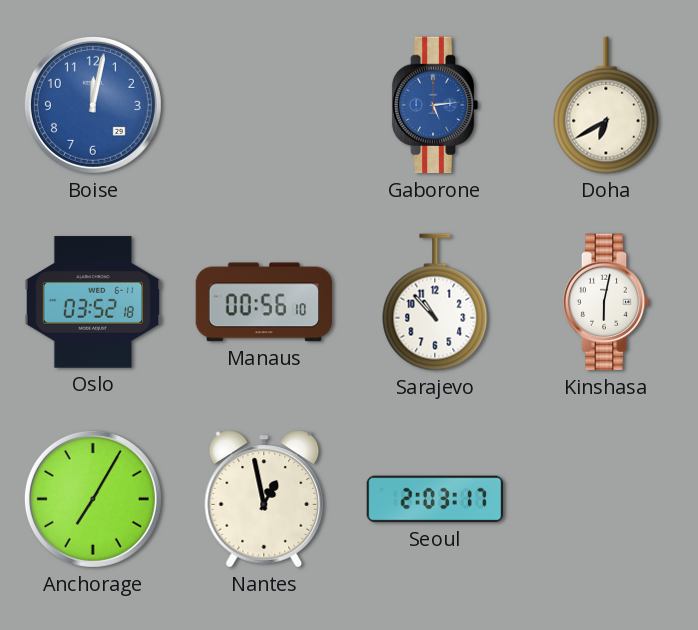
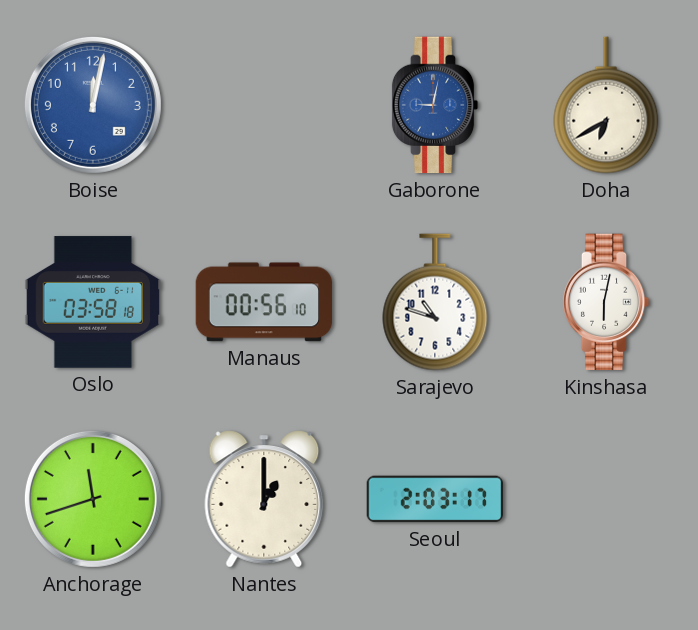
Gaborone: 5:14 -> 9:02 (435, 105)
Oslo: 03:52 -> 03:58 (93, 302)
Sarajevo: 10:53 -> 10:48 (435, 302)
Anchorage: 7:05 -> 11:42 (93, 499)
Nantes: 12:58 -> 1:00 (264, 499)
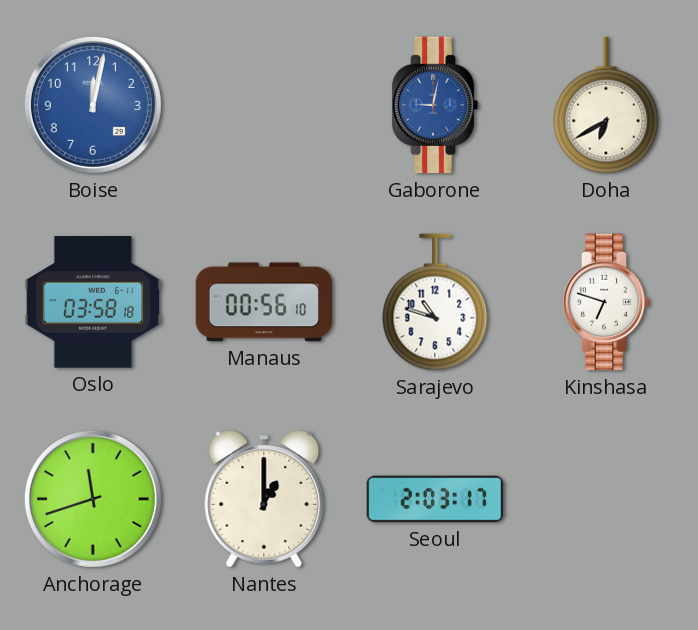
Kinshasa: 6:02 -> 6:48 (606, 302)
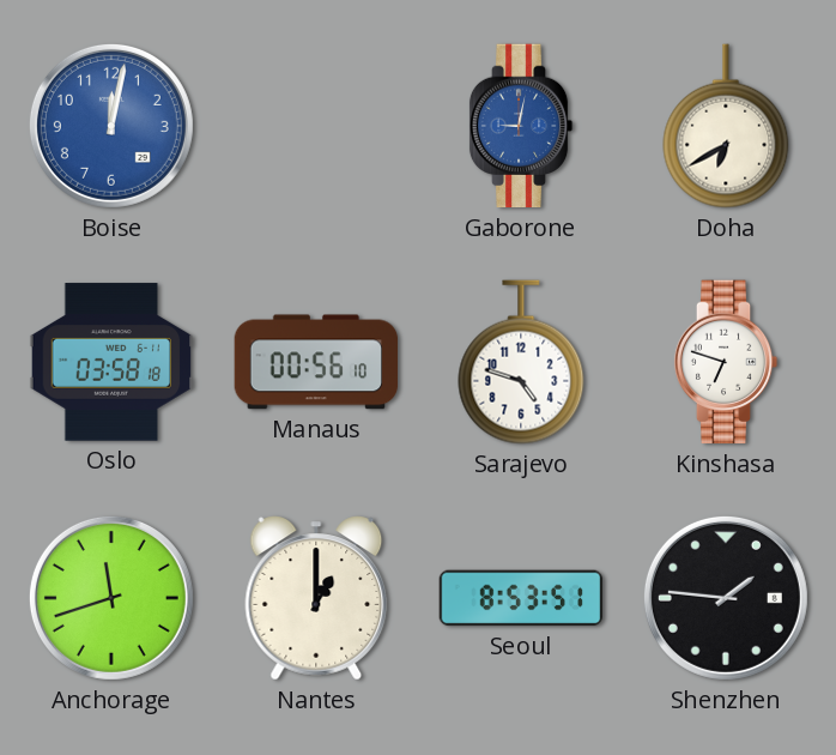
Sarajevo: 10:48 -> 4:48 (521, 362)
Seoul: 2:03 -> 8:53 (521, 598)
Shenzhen: none -> 1:46 (726, 598)
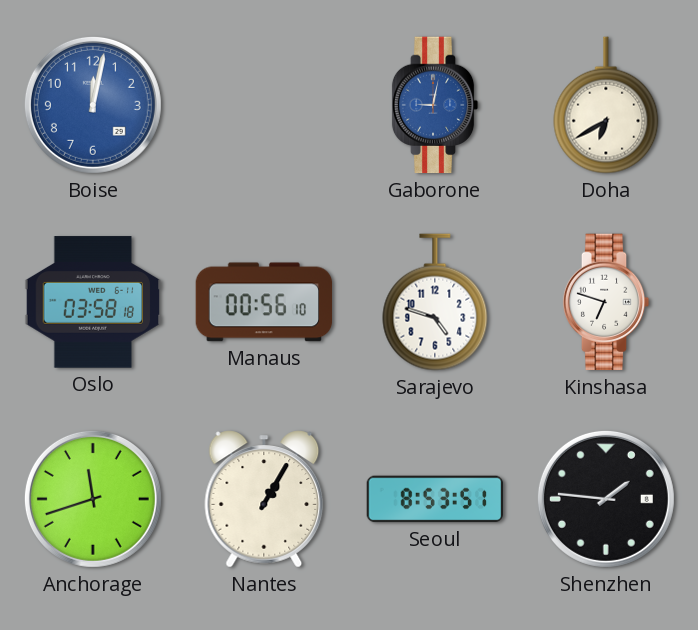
Nantes: 1:00 -> 1:05 (264, 499)
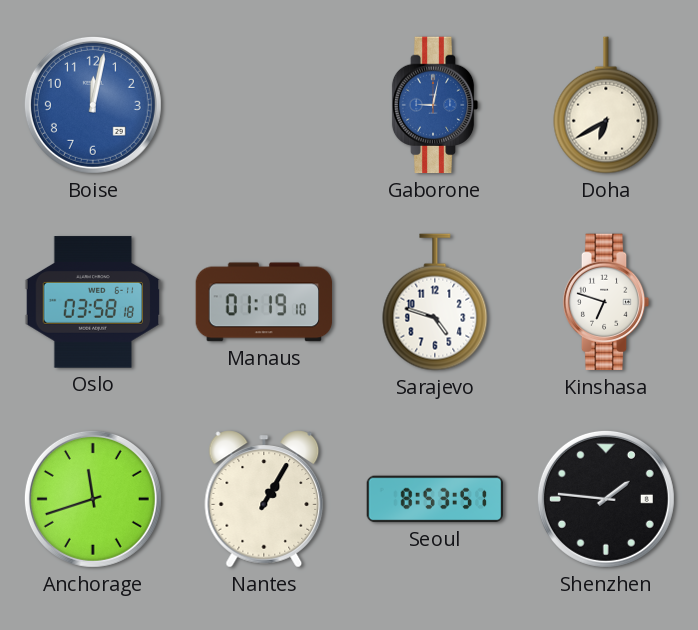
Manaus: 00:56 -> 01:19 (264, 302)
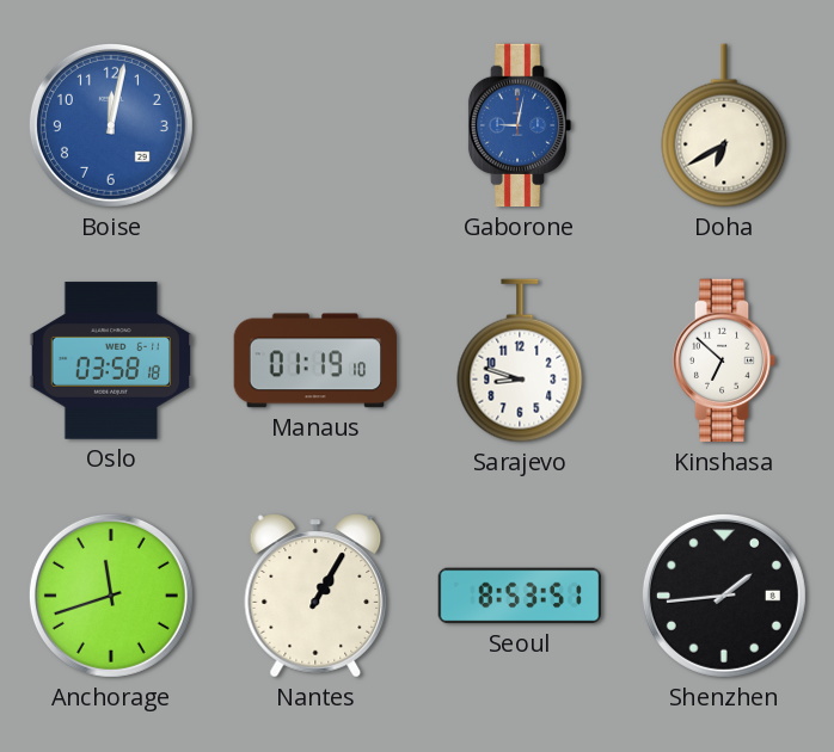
Sarajevo: 4:48 -> 8:48 (520, 360)
Kinshasa: 6:48 -> 6:52 (724, 360)
Shenzhen: 1:46 -> 1:44 (724, 596)
